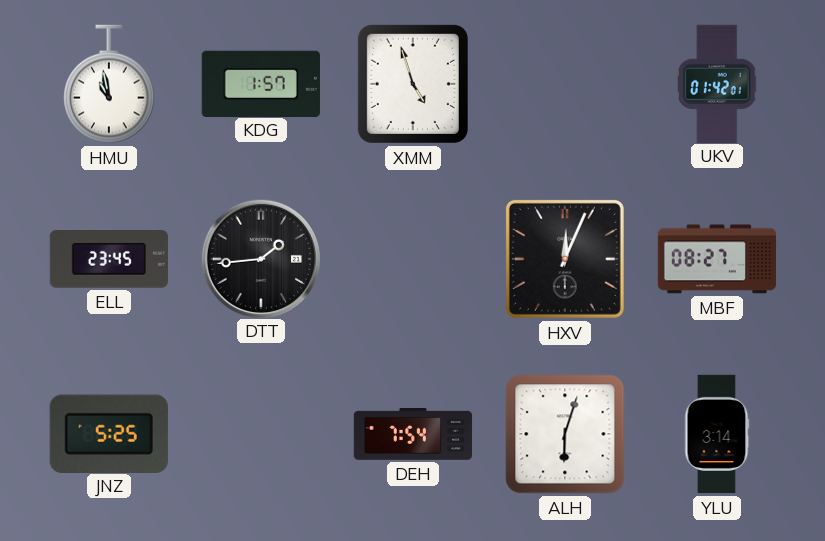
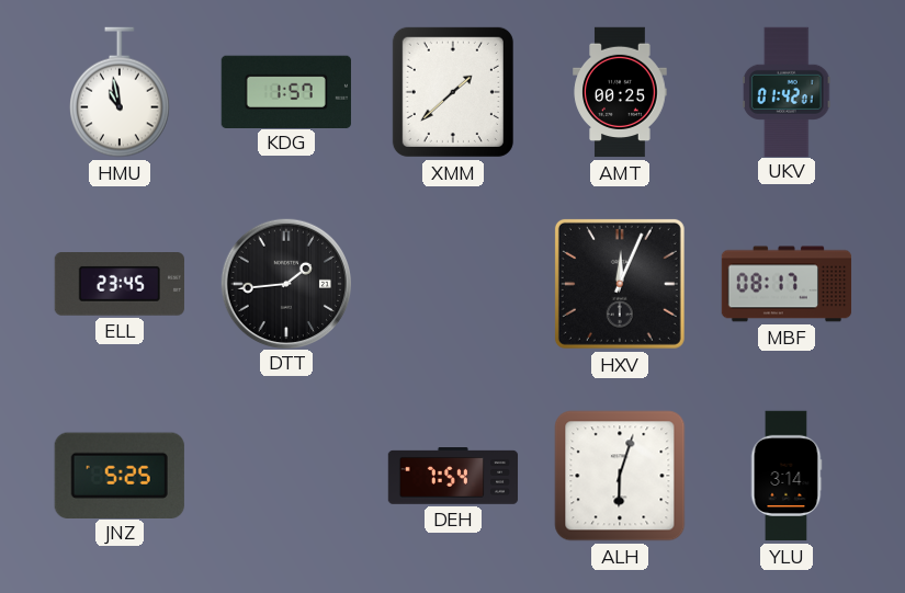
XMM: 4:57 -> 1:38 (453, 92)
AMT: none -> 00:25 (620, 92)
MBF: 08:27 -> 08:17 (787, 284)
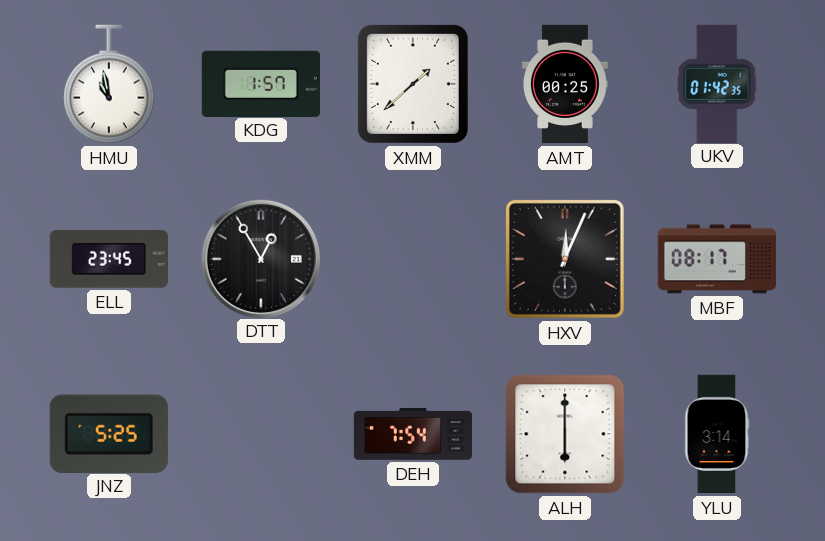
UKV: 01:42:01 -> 01:42:35 (717, 83)
DTT: 1:44 -> 12:55 (260, 258)
ALH: 6:03 -> 6:00 (565, 434)
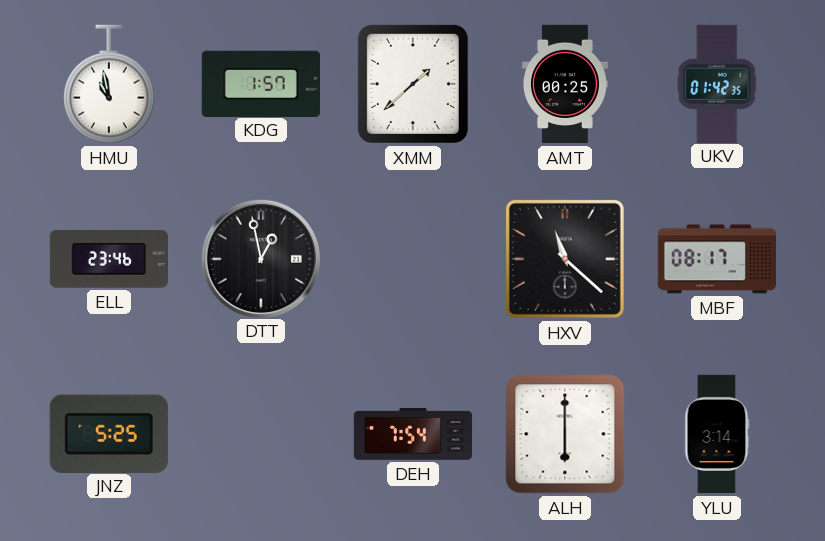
ELL: 23:45 -> 23:46 (109, 260)
DTT: 12:55 -> 12:58 (260, 258)
HXV: 12:04 -> 11:22 (565, 259)
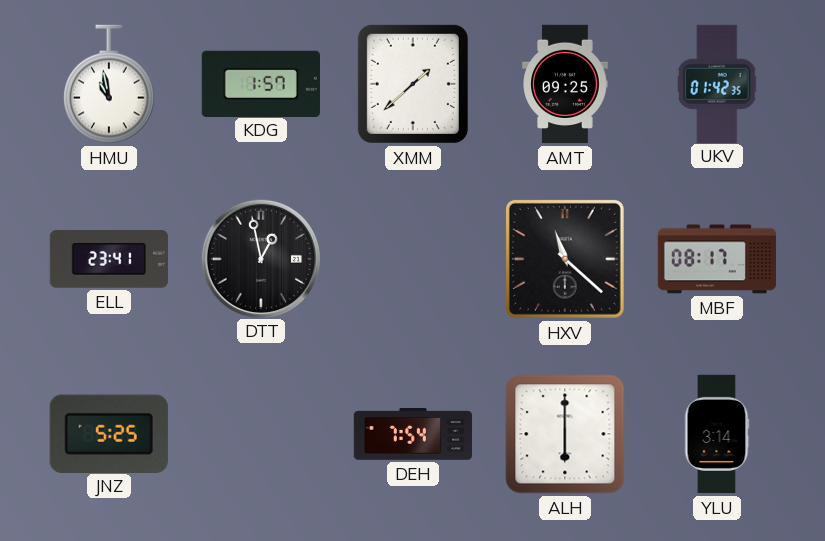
AMT: 00:25 -> 09:25 (565, 84)
ELL: 23:46 -> 23:41 (109, 260)
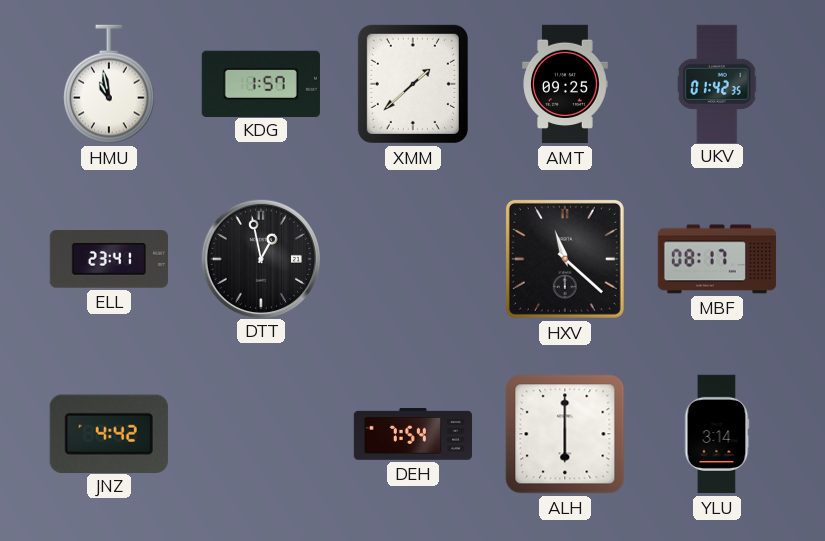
JNZ: 5:25 -> 4:42 (109, 433)
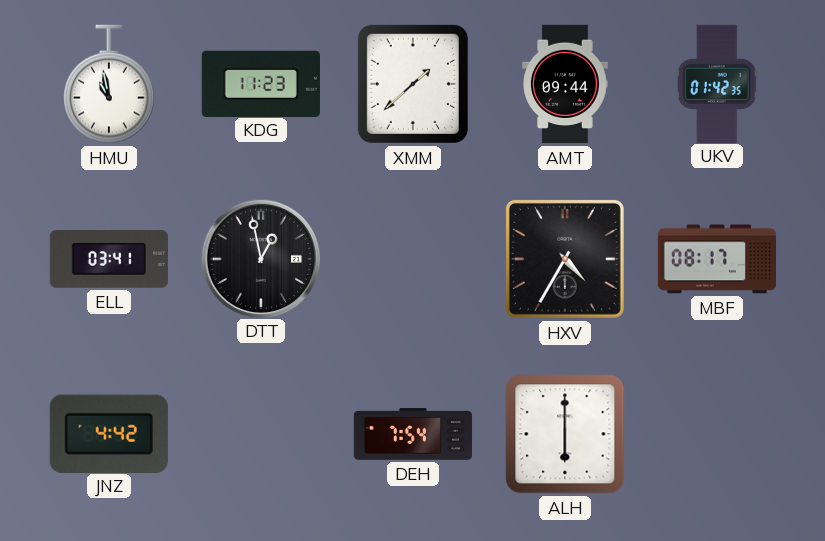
KDG: 1:57 -> 11:23 (261, 83)
AMT: 09:25 -> 09:44 (565, 84)
ELL: 23:41 -> 03:41 (109, 260)
HXV: 11:22 -> 4:35 (565, 259)
YLU: 3:14 -> none (717, 434)
